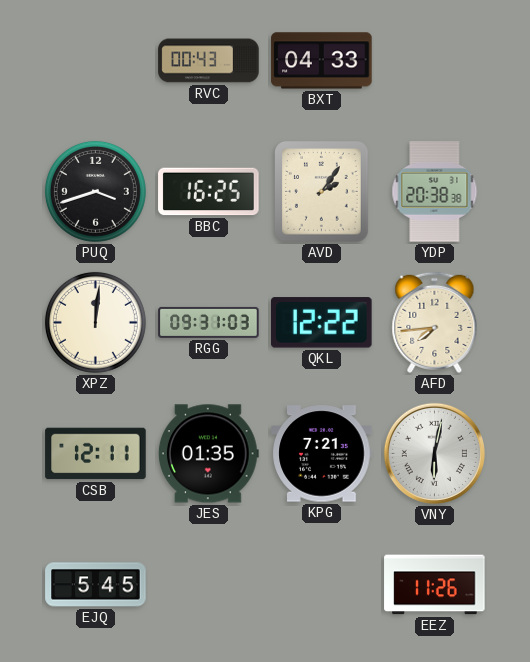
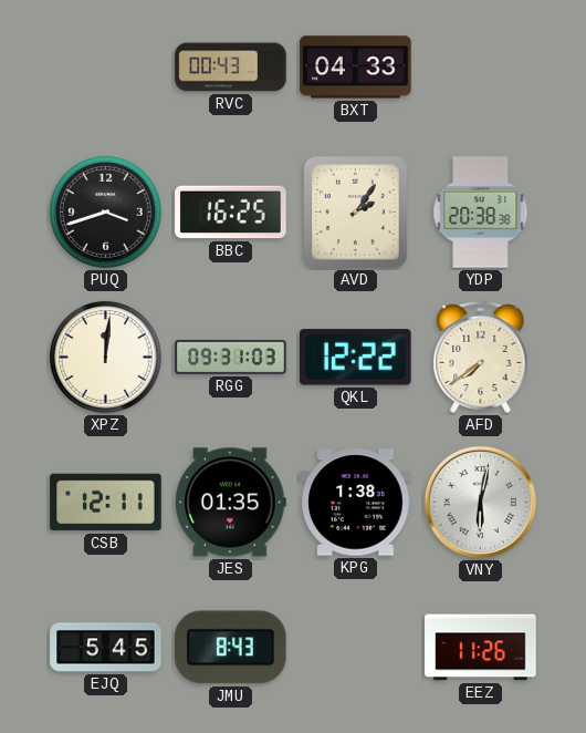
AFD: 7:44 -> 7:39 (481, 357)
KPG: 7:21 -> 1:38 (356, 503)
JMU: none -> 8:43 (231, 648)
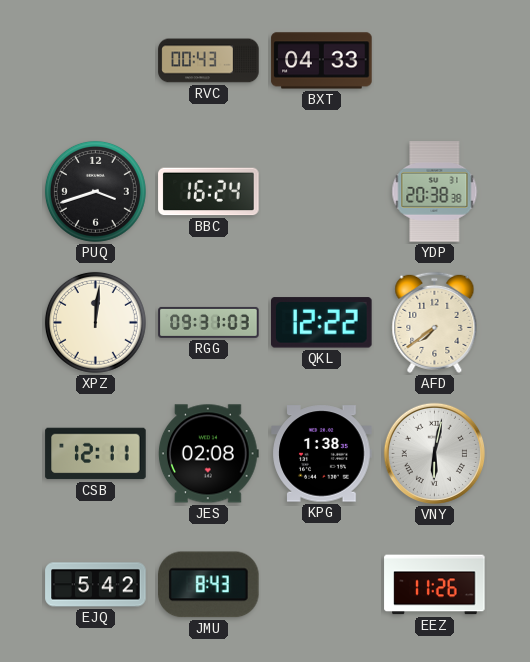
BBC: 16:25 -> 16:24 (209, 192)
AVD: 2:06 -> none (356, 213)
JES: 01:35 -> 02:08 (208, 454)
EJQ: 5:45 -> 5:42 (96, 585)
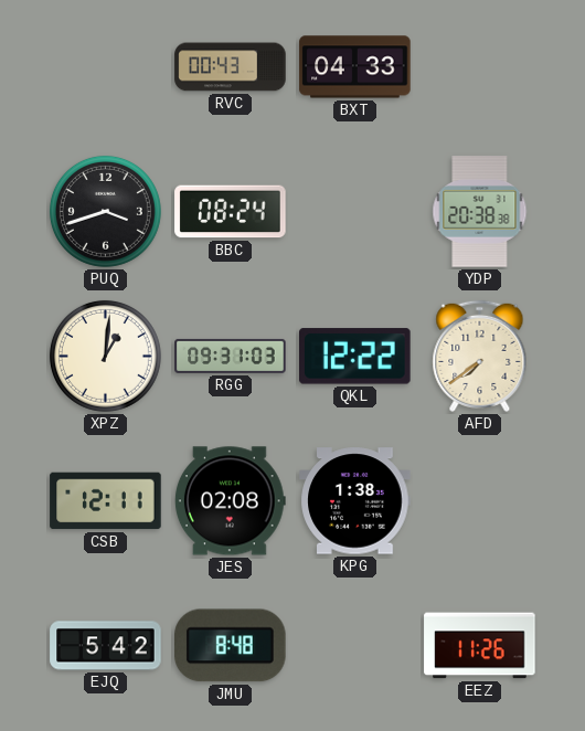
BBC: 16:24 -> 08:24 (231, 212)
XPZ: 12:01 -> 1:01 (105, 356)
VNY: 6:02 -> none (434, 453)
JMU: 8:43 -> 8:48 (231, 646)
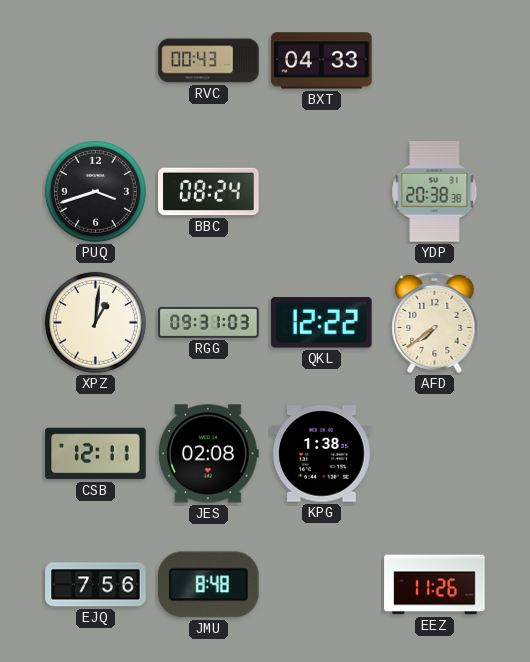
EJQ: 5:42 -> 7:56 (96, 585)
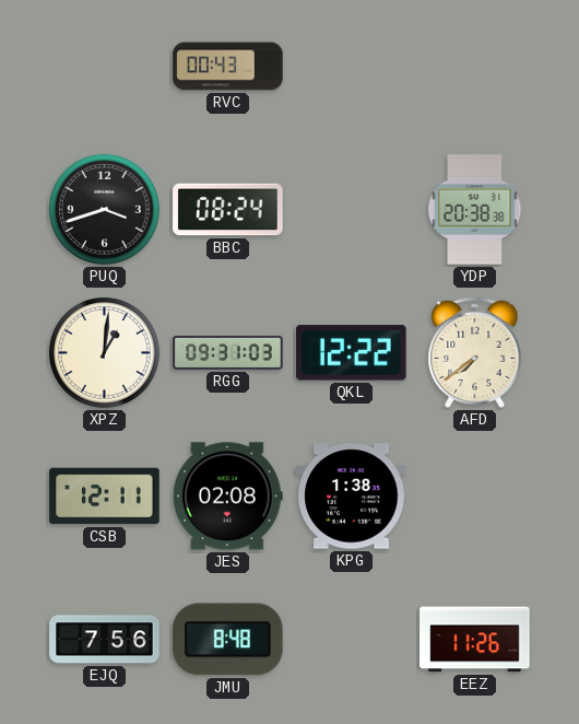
BXT: 04:33 -> none (322, 61)
